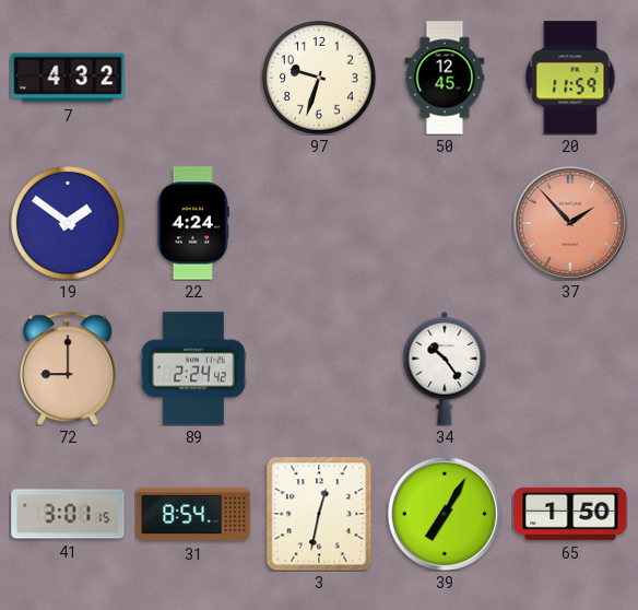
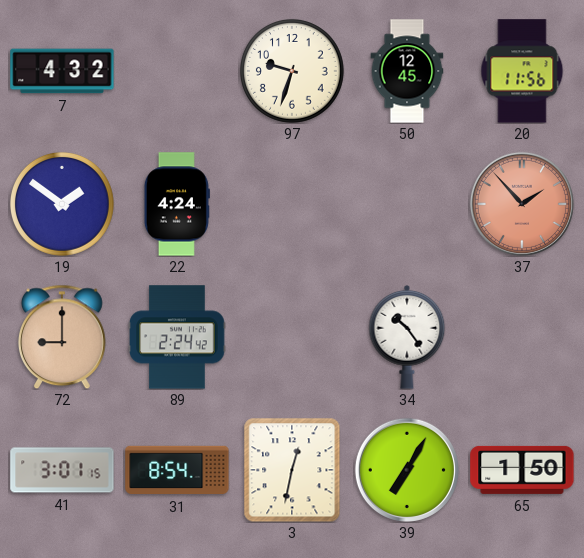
20: 11:59 -> 11:56 (522, 71)
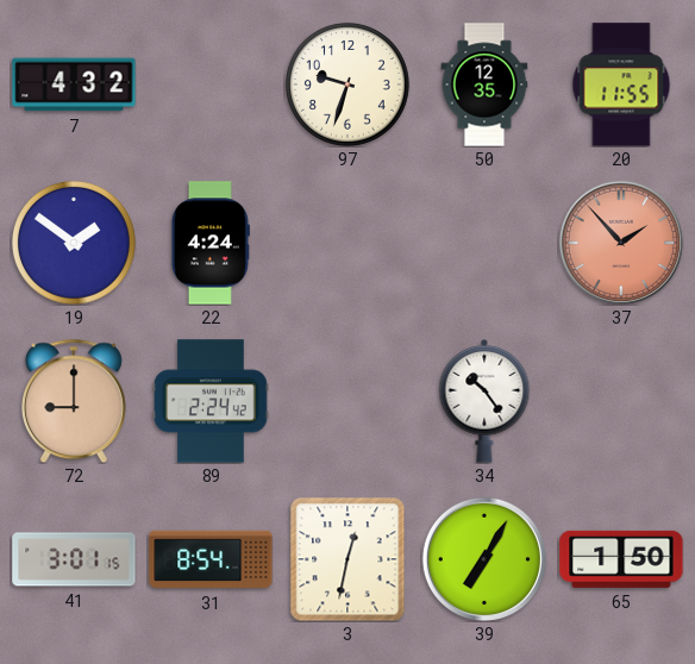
50: 12:45 -> 12:35 (484, 84)
20: 11:56 -> 11:55 (621, 84)
